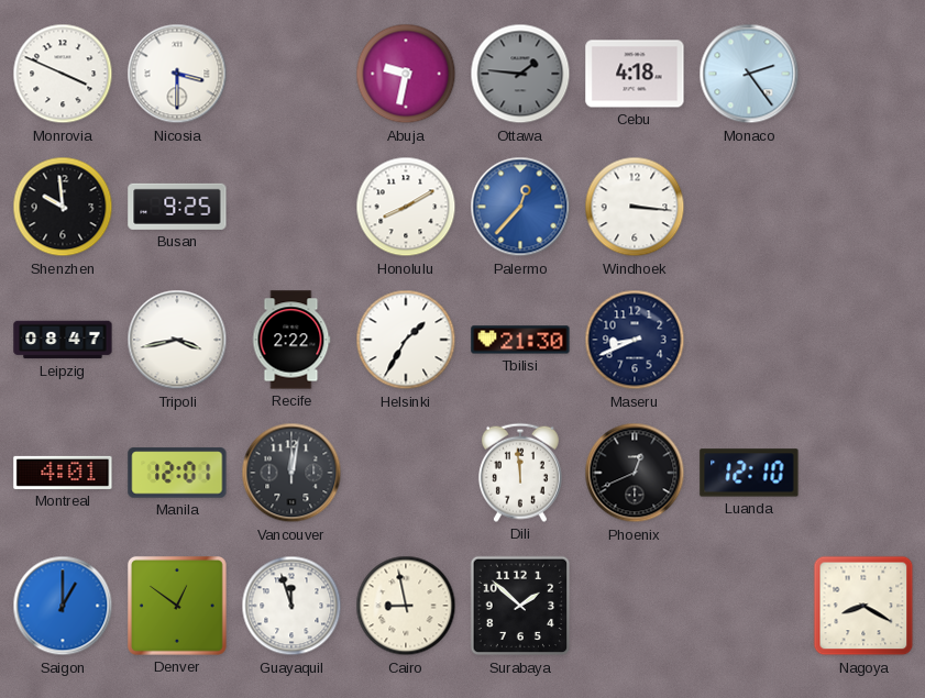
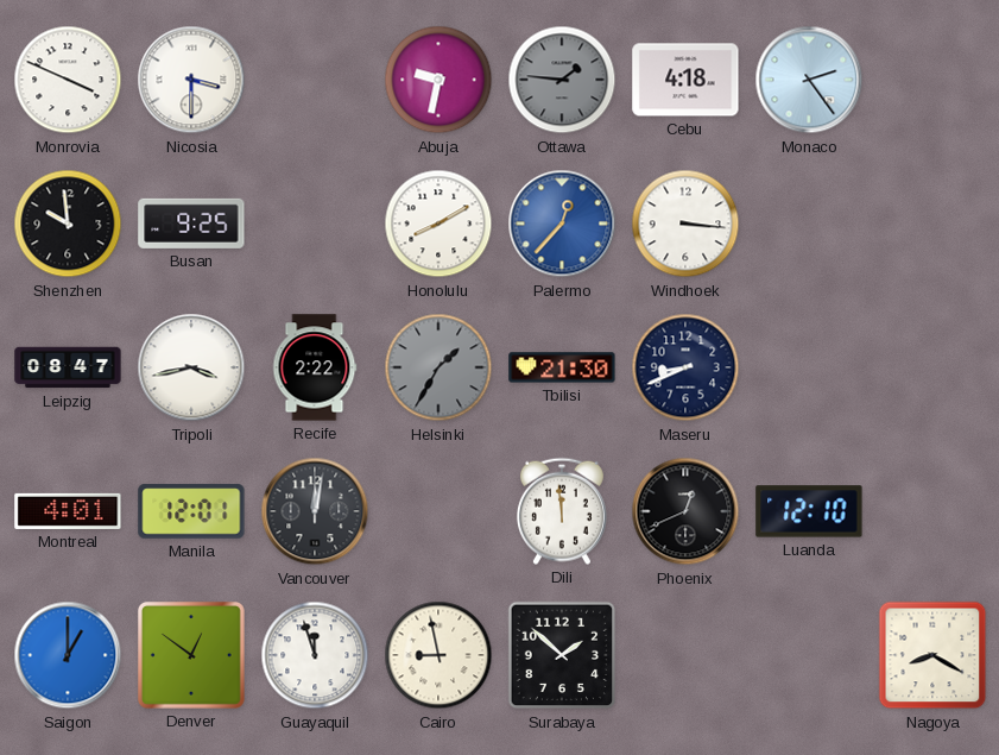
Helsinki dial: white -> grey (438, 367)
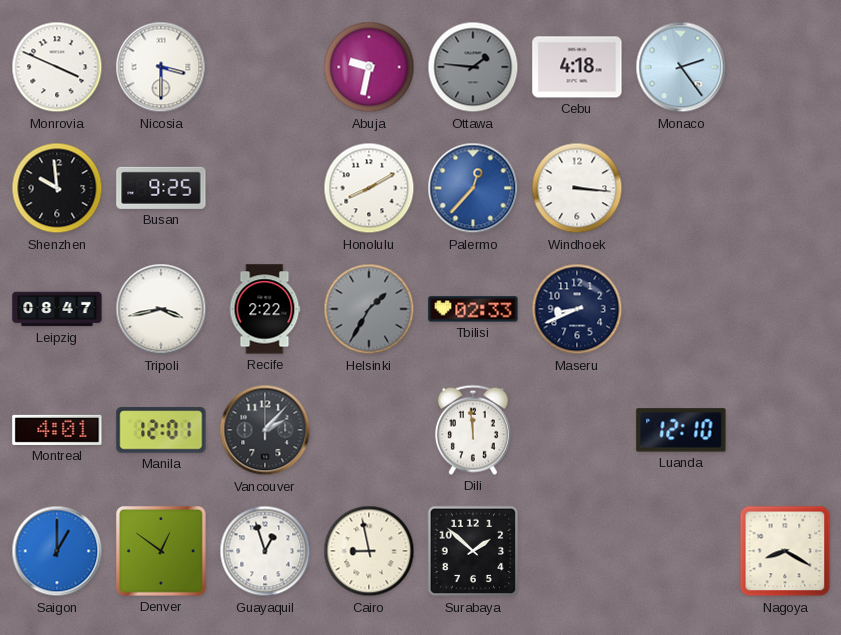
Tbilisi: 21:30 -> 02:33 (473, 309)
Vancouver: 12:02 -> 2:07 (265, 430)
Phoenix: 12:41 -> none (685, 511)
Guayaquil: 11:57 -> 12:57 (265, 551)
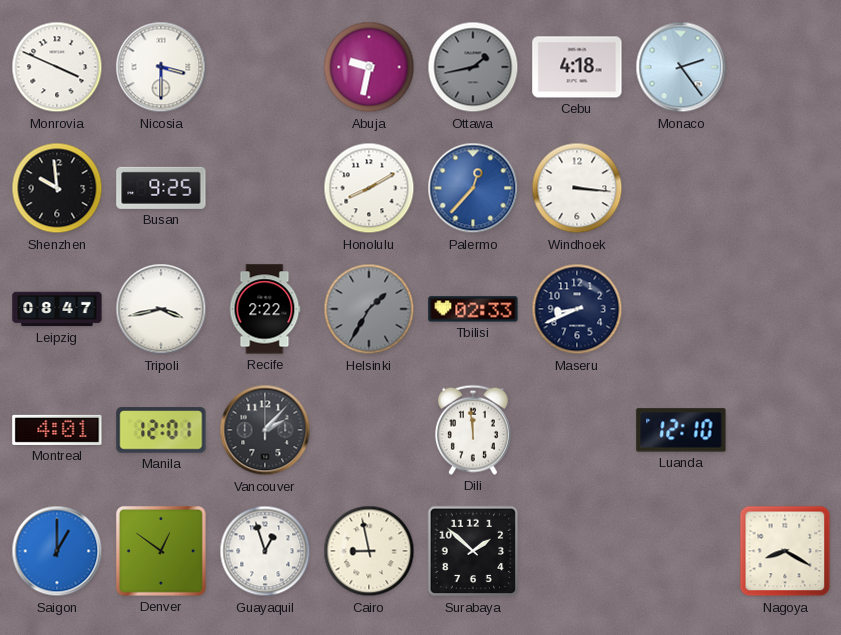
Ottawa: 1:46 -> 1:43 (473, 67)
